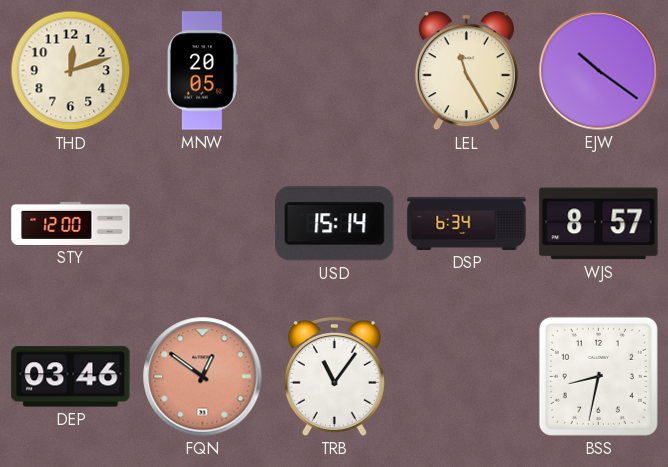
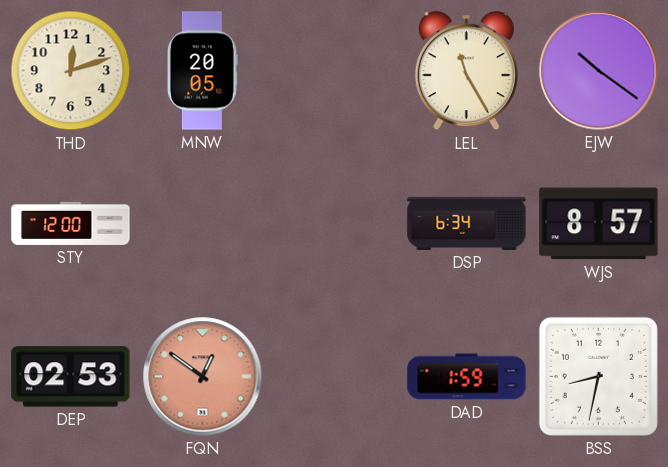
USD: 15:14 -> none (335, 224)
DEP: 03:46 -> 02:53 (71, 377)
TRB: 11:06 -> none (334, 377)
DAD: none -> 1:59 (467, 377)
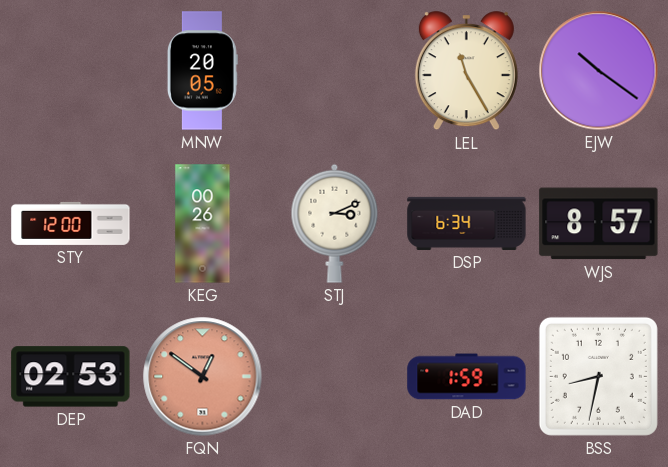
THD: 12:12 -> none (71, 71)
KEG: none -> 00:26 (203, 224)
STJ: none -> 3:11 (335, 223)
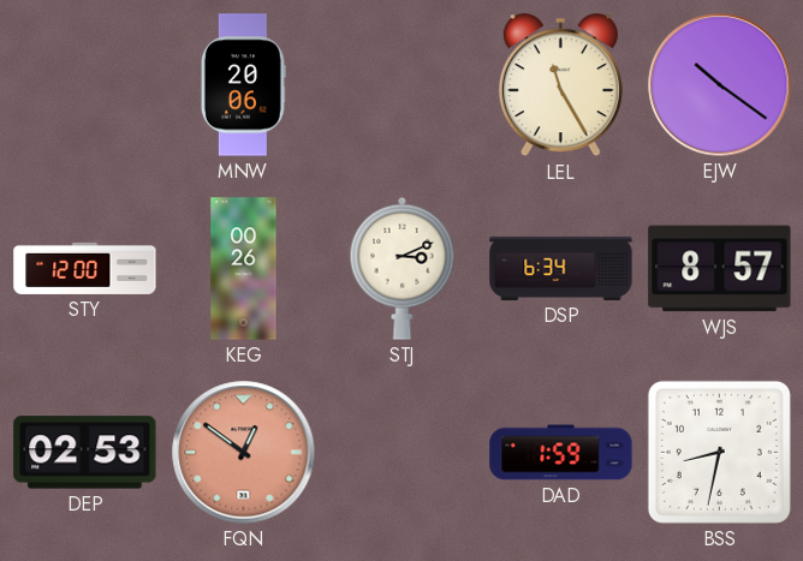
MNW: 20:05 -> 20:06 (243, 85)
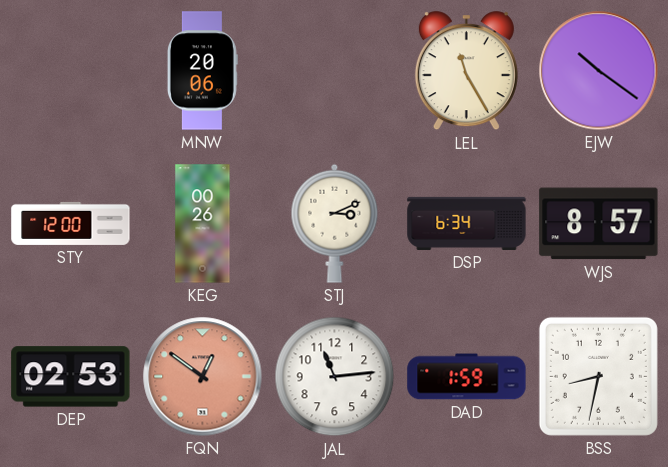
JAL: none -> 11:14 (335, 377)
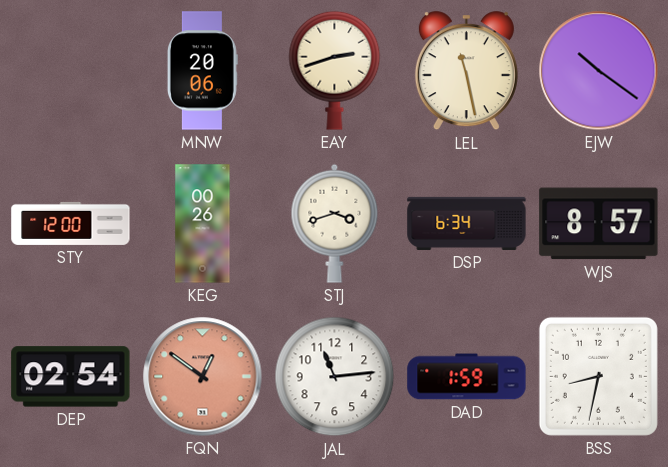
EAY: none -> 2:42 (335, 70)
LEL: 11:25 -> 11:28 (466, 71)
STJ: 3:11 -> 3:42 (335, 223)
DEP: 02:53 -> 02:54 (71, 377)
